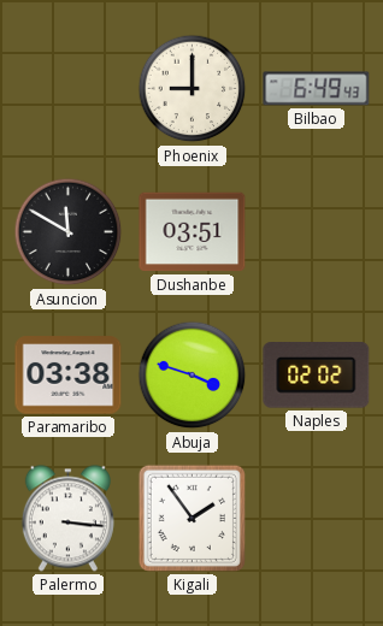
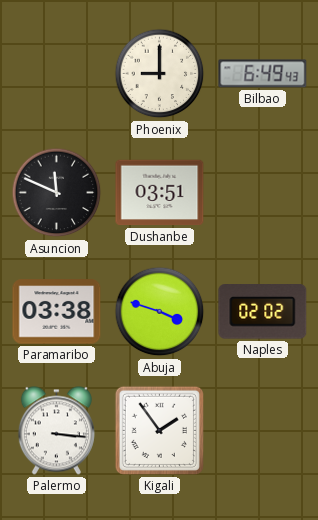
Asuncion: 11:50 -> 11:49 (57, 193)
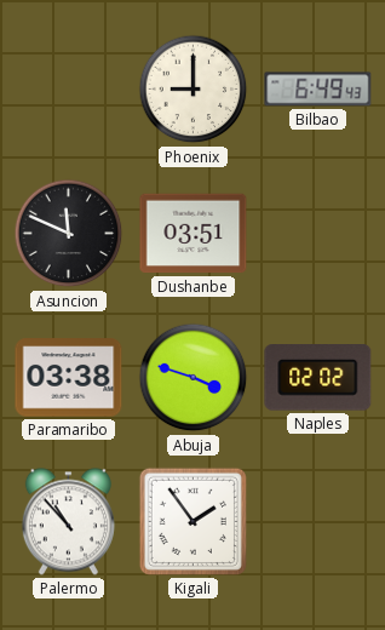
Palermo: 3:16 -> 10:53 (68, 522)
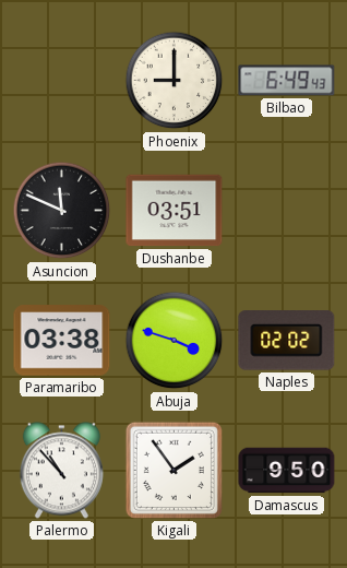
Damascus: none -> 9:50 (287, 471)
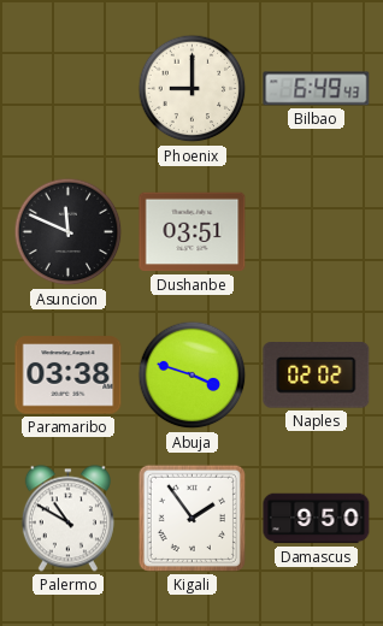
Palermo: 10:53 -> 10:50 (67, 519)
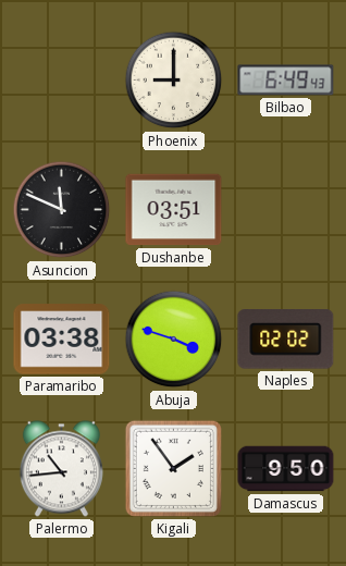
Palermo: 10:50 -> 10:44 (61, 469)
